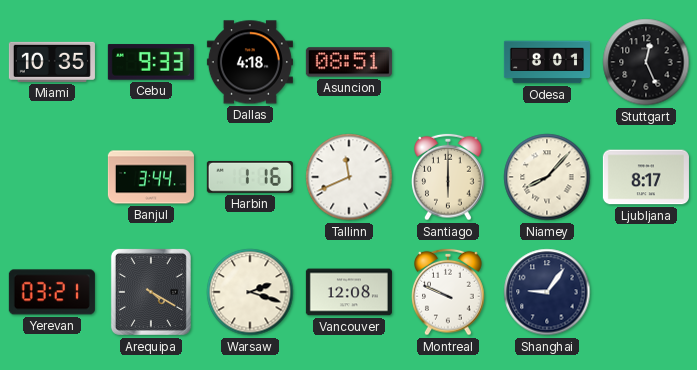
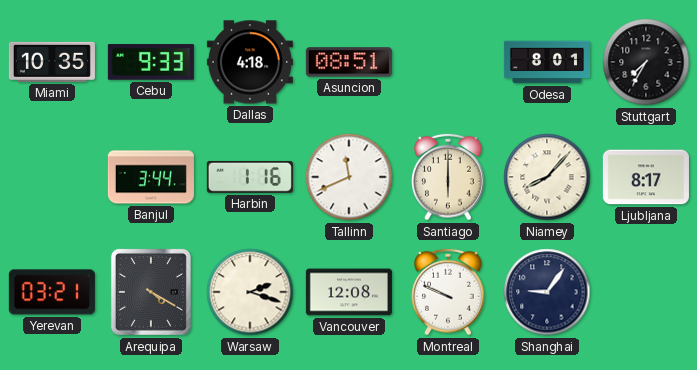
Stuttgart: 12:26 -> 7:35 (646, 62)
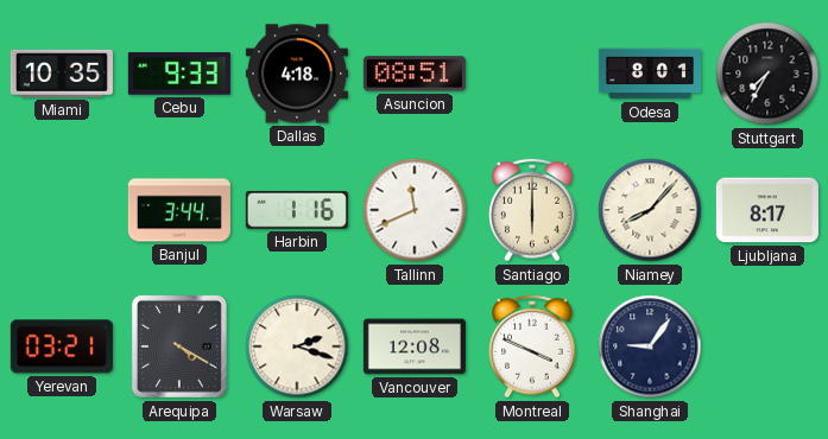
Montreal: 9:49 -> 3:49 (532, 346)
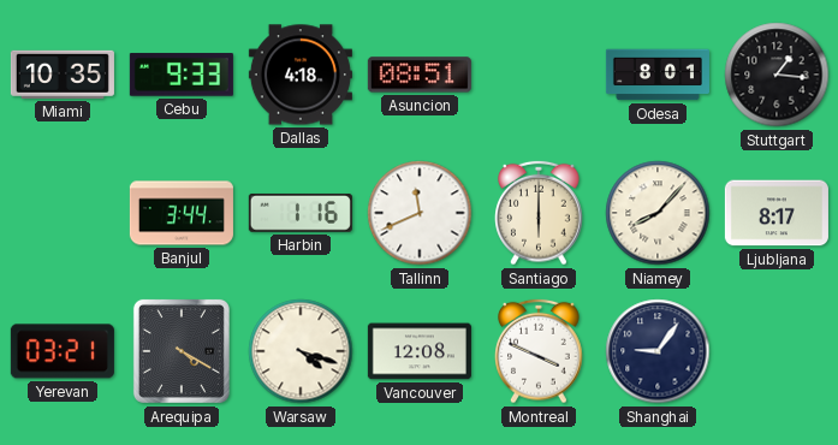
Stuttgart: 7:35 -> 1:16 (777, 75)
Warsaw: 2:18 -> 4:18 (301, 351)
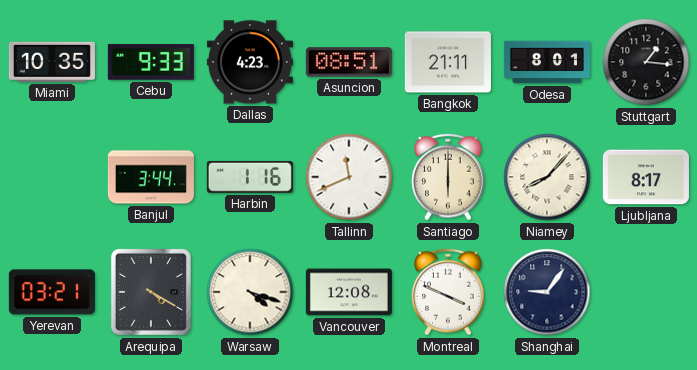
Dallas: 4:18 -> 4:23 (250, 62)
Bangkok: none -> 21:11 (448, 62)
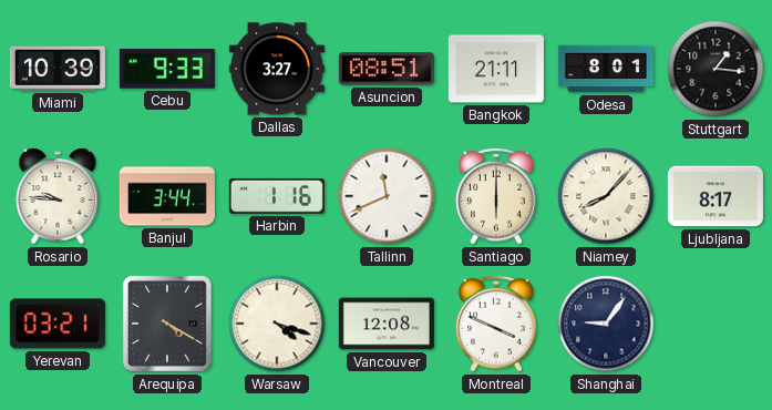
Miami: 10:35 -> 10:39 (58, 69)
Dallas: 4:23 -> 3:27 (277, 69)
Rosario: none -> 9:46 (58, 196)
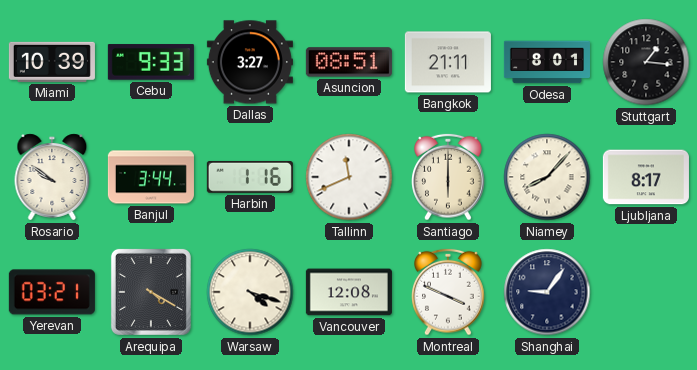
Rosario: 9:46 -> 9:51 (52, 177)
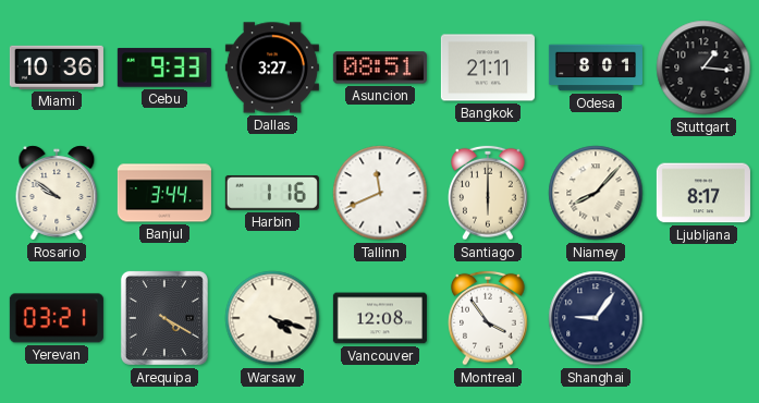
Miami: 10:39 -> 10:36 (57, 68)
Montreal: 3:49 -> 3:54 (488, 318)
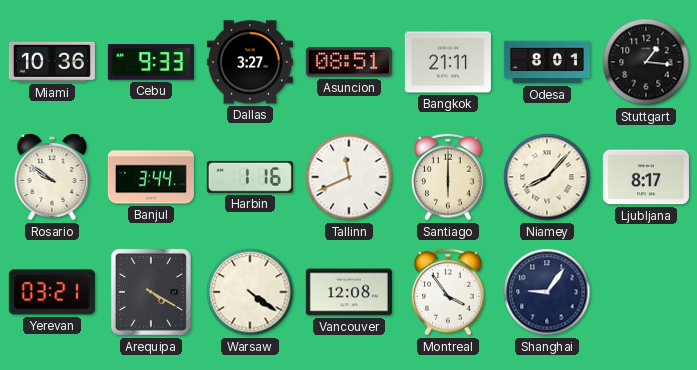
Warsaw: 4:18 -> 4:21 (250, 292)
